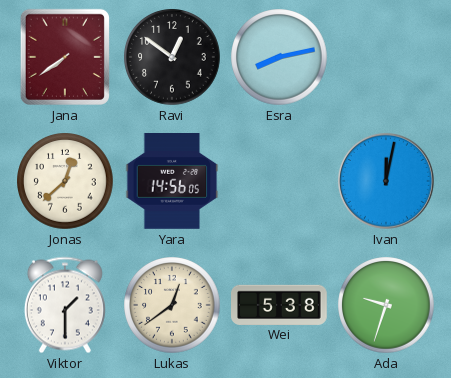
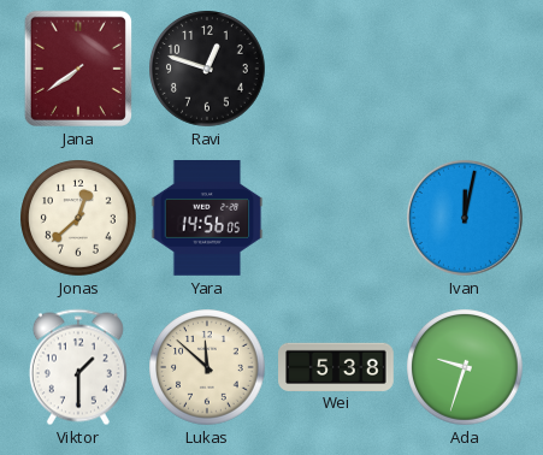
Ravi: 12:51 -> 12:48 (207, 69)
Esra: 8:13 -> none (279, 57)
Lukas: 12:39 -> 11:52 (207, 367)
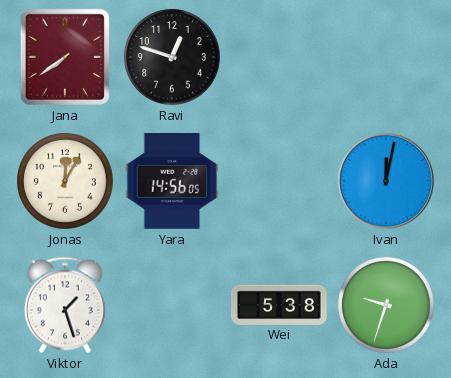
Jonas: 12:38 -> 12:05 (65, 181)
Viktor: 1:30 -> 1:27 (65, 305)
Lukas: 11:52 -> none (207, 367)
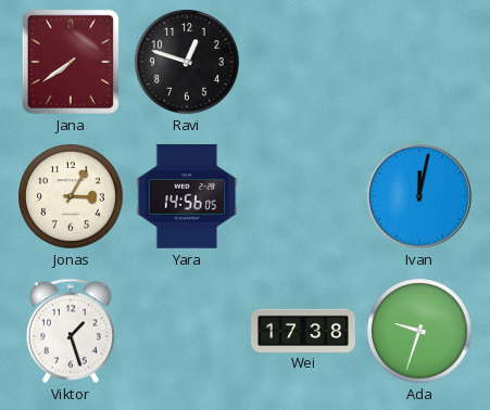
Jonas: 12:05 -> 3:05 (71, 196)
Wei: 5:38 -> 17:38 (304, 330)
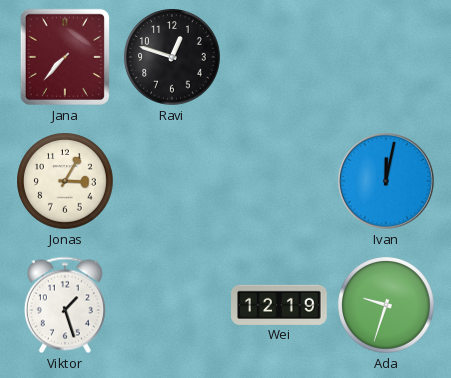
Jana: 7:39 -> 7:37 (65, 57)
Yara: 14:56 -> none (187, 197)
Wei: 17:38 -> 12:19 (280, 304)
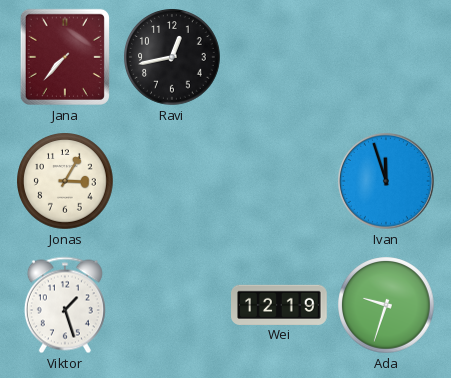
Ravi: 12:48 -> 12:43 (172, 57)
Ivan: 12:02 -> 11:57 (386, 181)
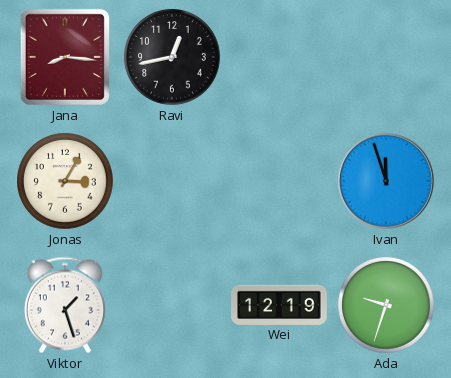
Jana: 7:37 -> 8:16 (65, 57)
